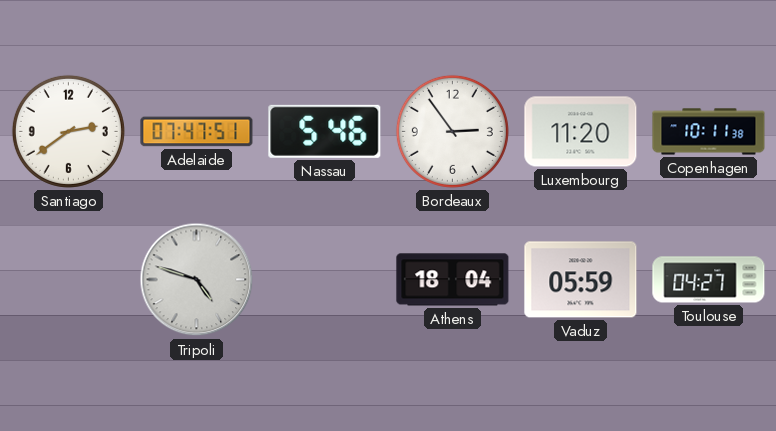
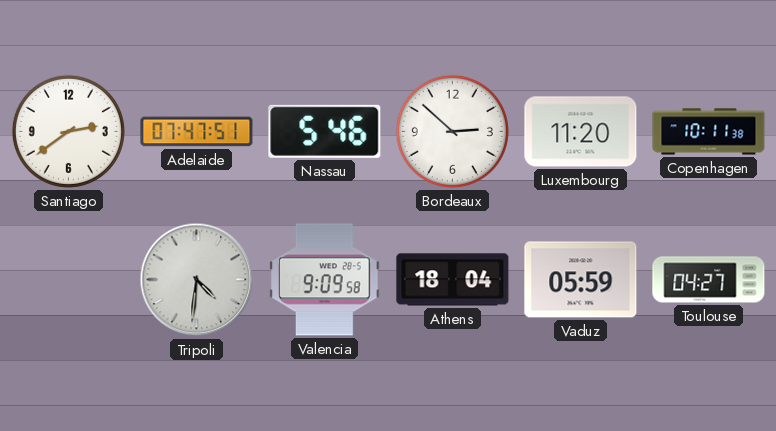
Bordeaux: 2:54 -> 2:52 (452, 131)
Tripoli: 4:48 -> 4:31 (197, 280)
Valencia: none -> 9:09 (325, 280)
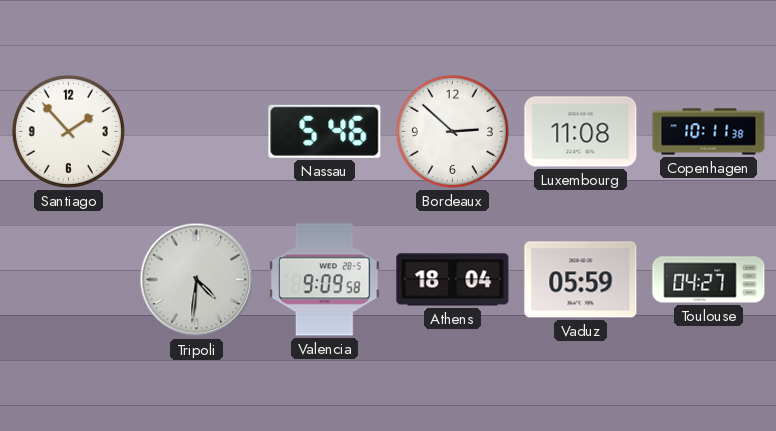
Santiago: 2:39 -> 1:53 (68, 131)
Adelaide: 07:47 -> none (197, 132)
Luxembourg: 11:20 -> 11:08 (581, 132)
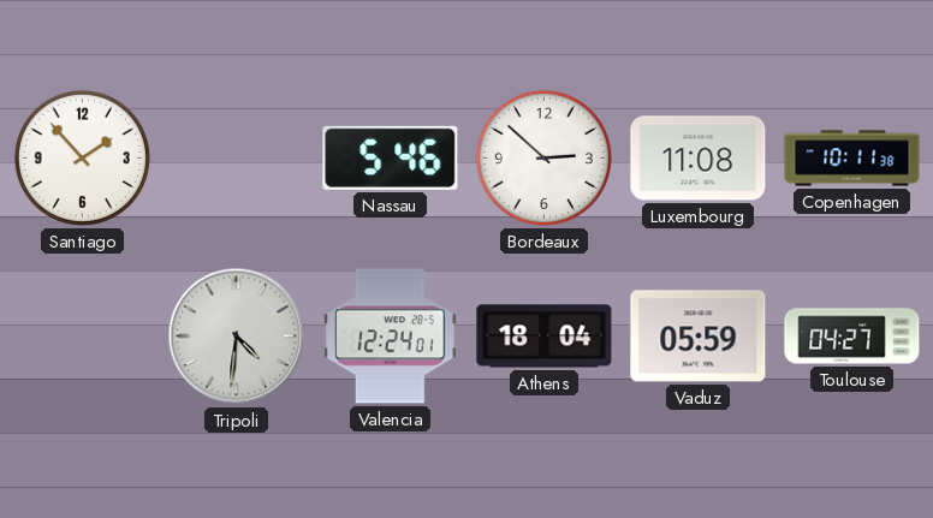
Valencia: 9:09 -> 12:24 (391, 337)
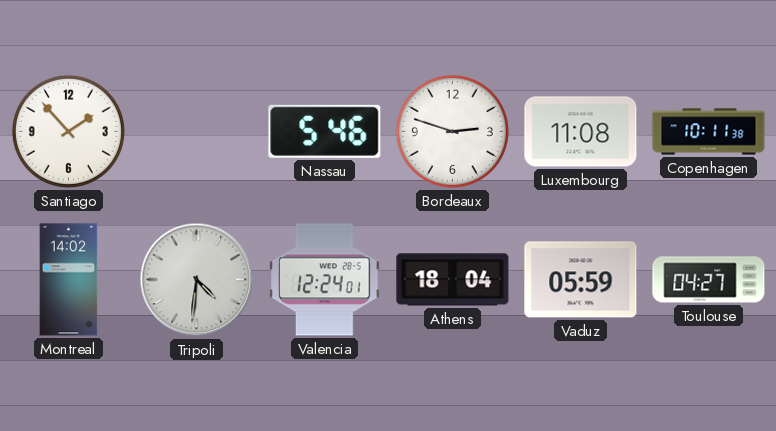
Bordeaux: 2:52 -> 2:48 (452, 131)
Montreal: none -> 14:02 (69, 280)
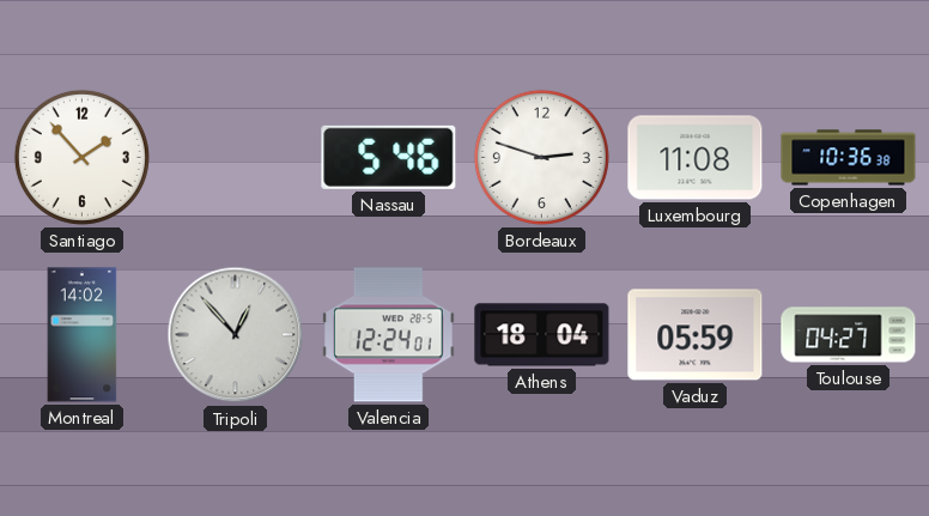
Copenhagen: 10:11 -> 10:36 (849, 158)
Tripoli: 4:31 -> 12:53 (236, 335)
